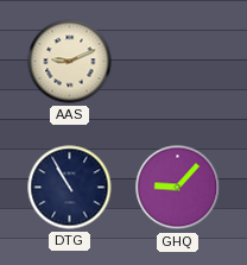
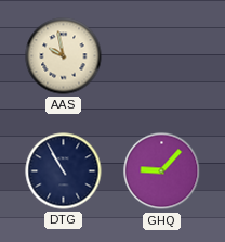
AAS: 9:11 -> 9:58 (64, 56)
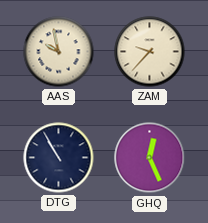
ZAM: none -> 9:37 (150, 52)
GHQ: 9:07 -> 12:26 (150, 158)
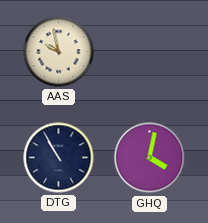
ZAM: 9:37 -> none (150, 52)
GHQ: 12:26 -> 4:02 (150, 158)
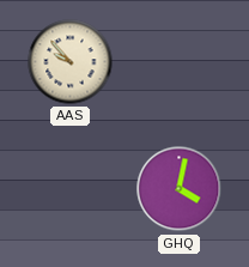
AAS: 9:58 -> 9:53 (71, 62)
DTG: 10:55 -> none (59, 158)
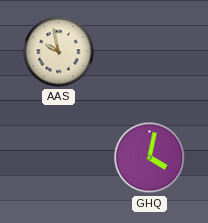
AAS: 9:53 -> 9:58 (59, 52)
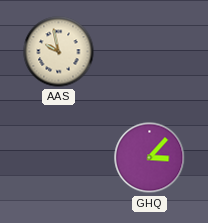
GHQ: 4:02 -> 3:07 (150, 158)
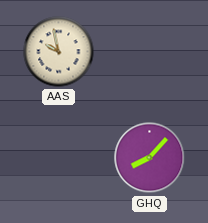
GHQ: 3:07 -> 8:07 (150, 158)
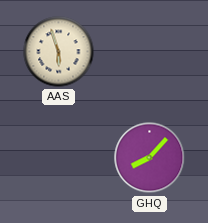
AAS: 9:58 -> 5:57 (59, 52)
